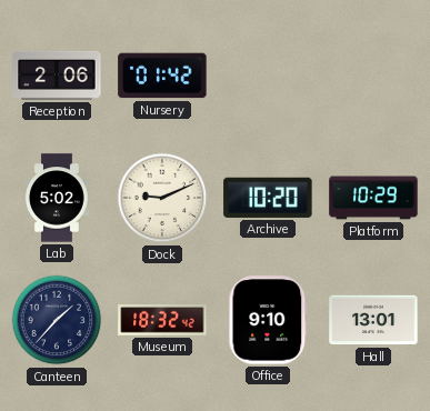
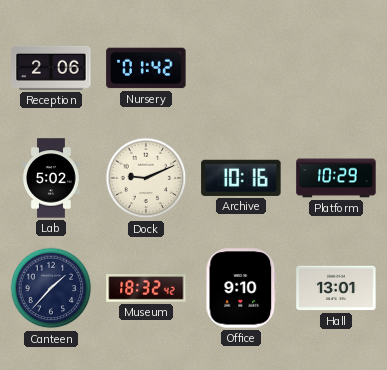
Archive: 10:20 -> 10:16 (241, 178)
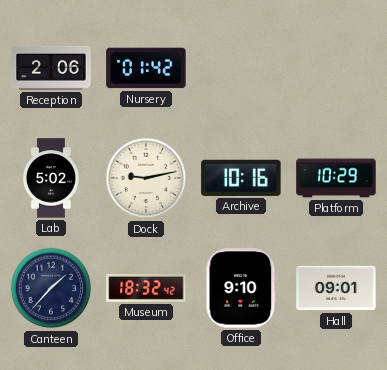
Dock: 9:11 -> 9:13 (146, 178)
Hall: 13:01 -> 09:01 (336, 288)
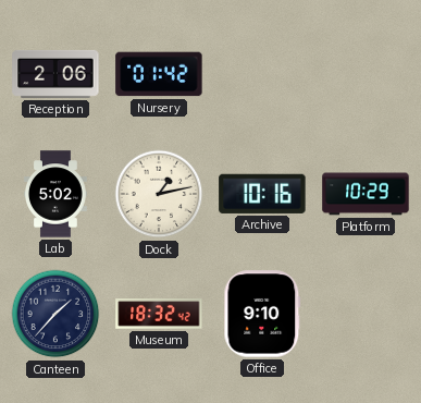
Dock: 9:13 -> 1:13 (159, 194)
Hall: 09:01 -> none (336, 288)
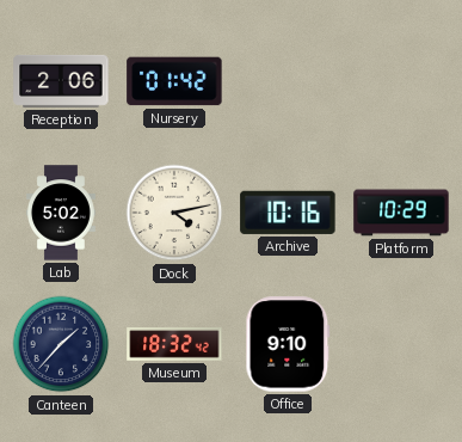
Dock: 1:13 -> 4:13 (174, 213)
